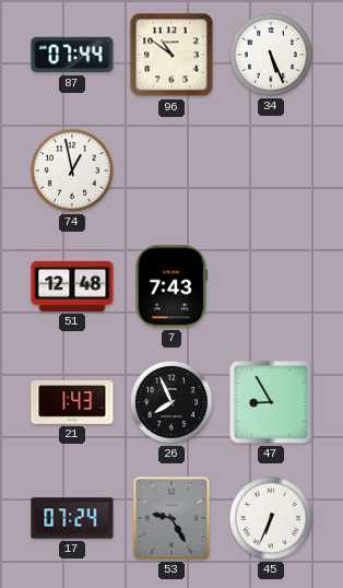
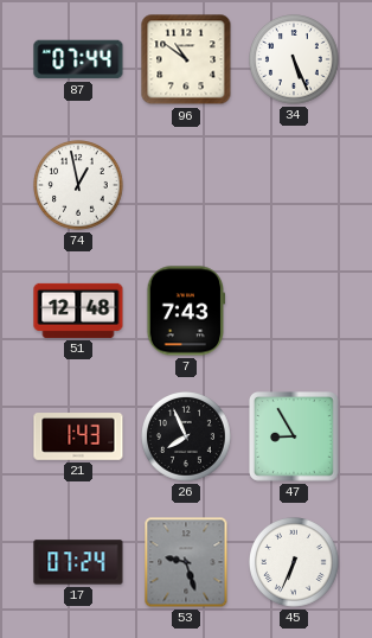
53: 9:25 -> 9:27 (186, 562)
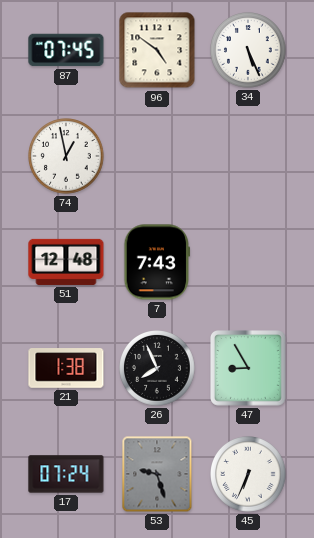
87: 07:44 -> 07:45 (66, 50)
96: 10:51 -> 4:51 (157, 50)
21: 1:43 -> 1:38 (66, 368)
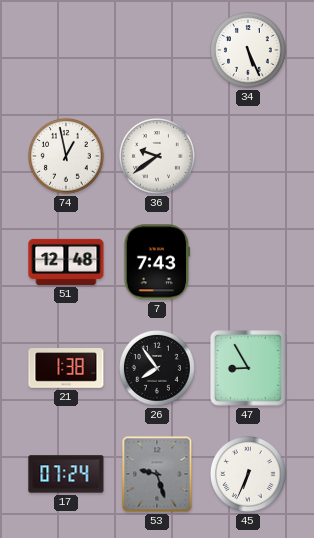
87: 07:45 -> none (66, 50)
96: 4:51 -> none (157, 50)
36: none -> 9:39 (157, 156)
26: 7:56 -> 7:54 (157, 368)
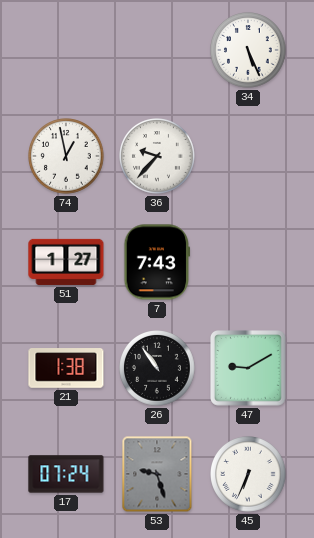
36: 9:39 -> 9:37 (157, 156)
51: 12:48 -> 1:27 (66, 262)
26: 7:54 -> 10:54 (157, 368)
47: 8:55 -> 9:10 (249, 369)
